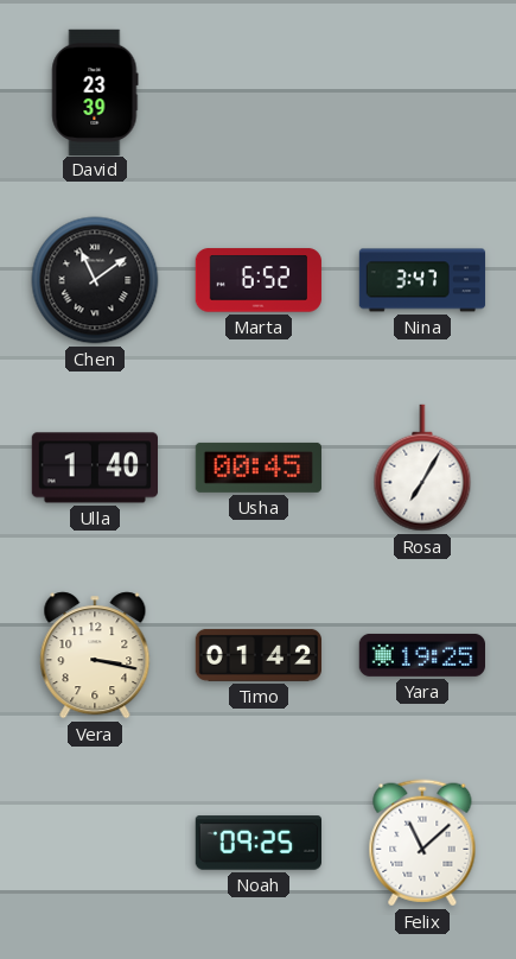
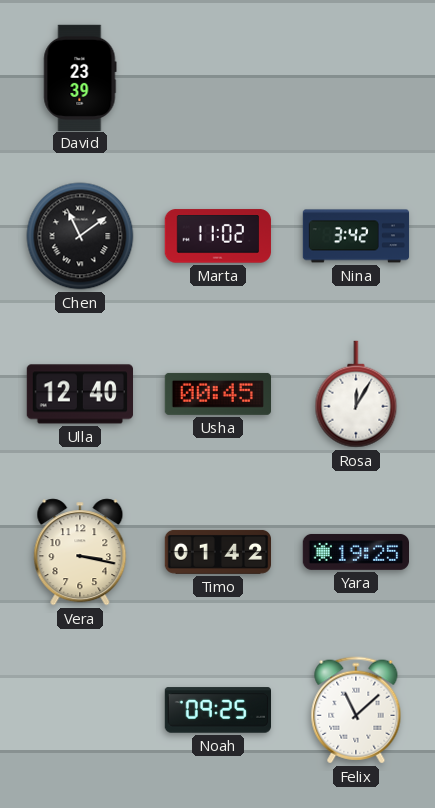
Marta: 6:52 -> 11:02 (218, 236)
Nina: 3:47 -> 3:42 (356, 236)
Ulla: 1:40 -> 12:40 (79, 394)
Rosa: 7:05 -> 12:05 (356, 394)
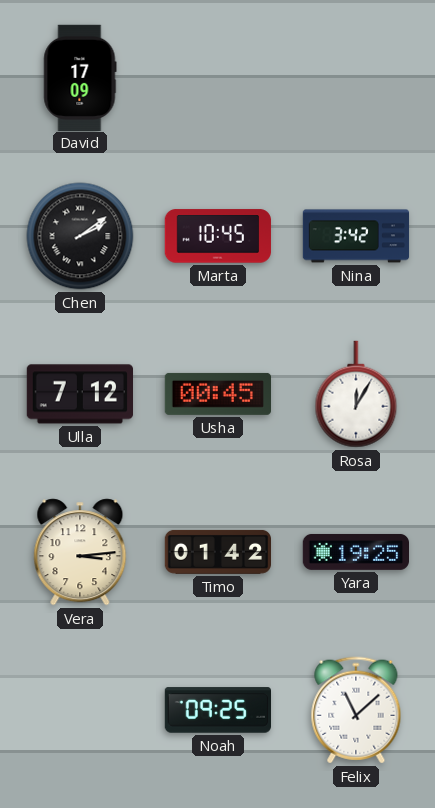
David: 23:39 -> 17:09 (80, 77)
Chen: 11:09 -> 2:09 (80, 236)
Marta: 11:02 -> 10:45 (218, 236)
Ulla: 12:40 -> 7:12 (79, 394)
Vera: 3:17 -> 3:14 (80, 552)
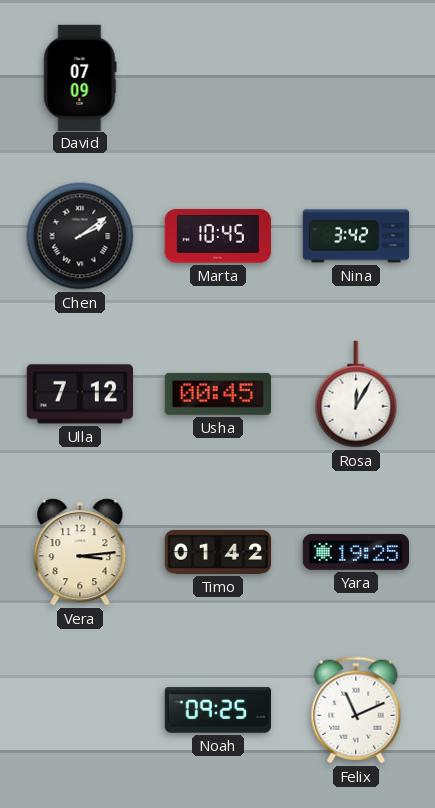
David: 17:09 -> 07:09 (80, 77)
Felix: 11:08 -> 11:11 (356, 710)
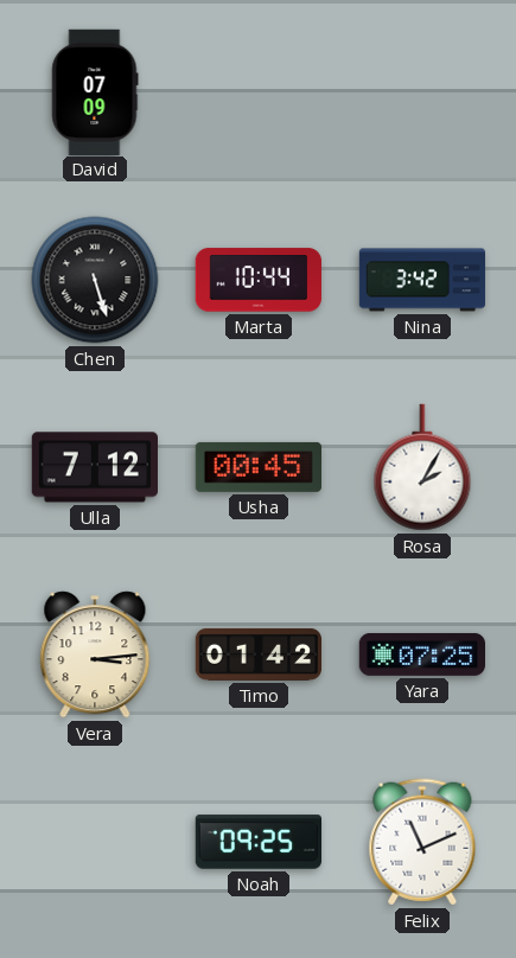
Chen: 2:09 -> 5:27 (95, 280)
Marta: 10:45 -> 10:44 (259, 280)
Rosa: 12:05 -> 2:05 (422, 467)
Yara: 19:25 -> 07:25 (421, 654)
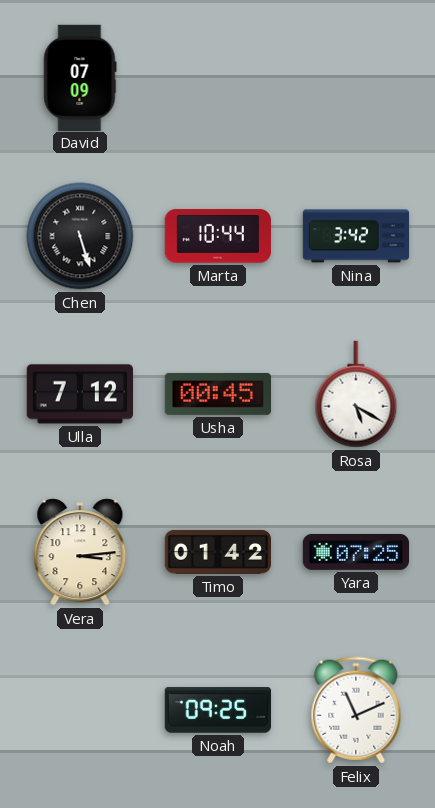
Rosa: 2:05 -> 5:20 (356, 394)
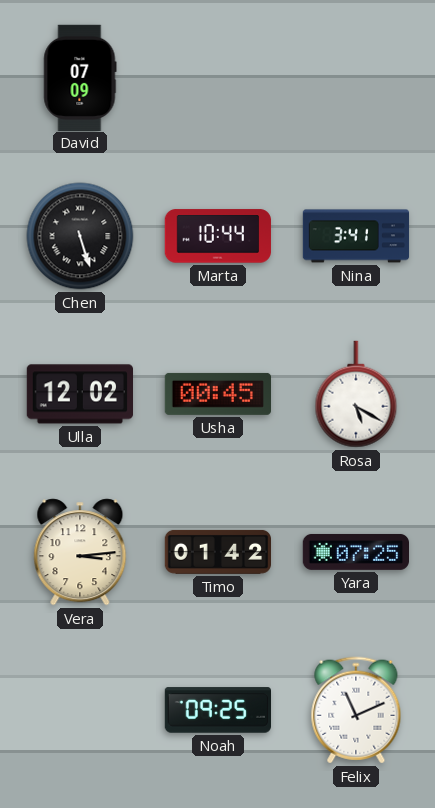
Nina: 3:42 -> 3:41 (356, 236)
Ulla: 7:12 -> 12:02 (79, 394)
